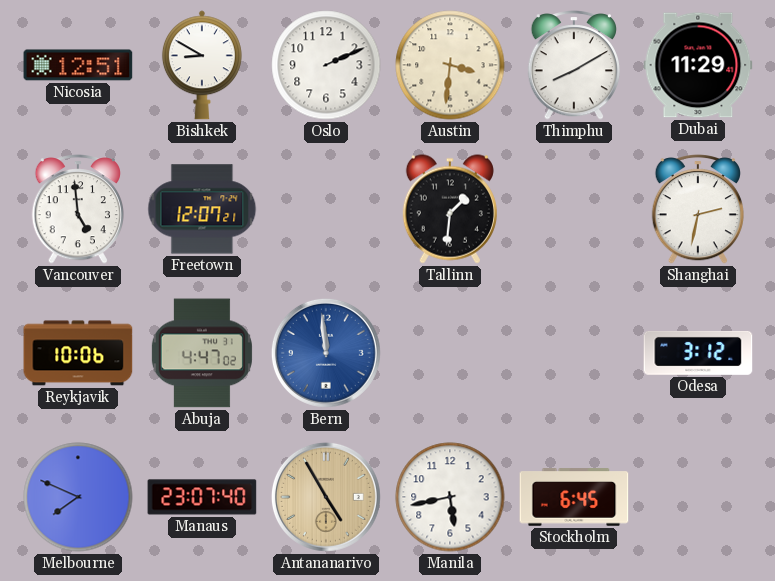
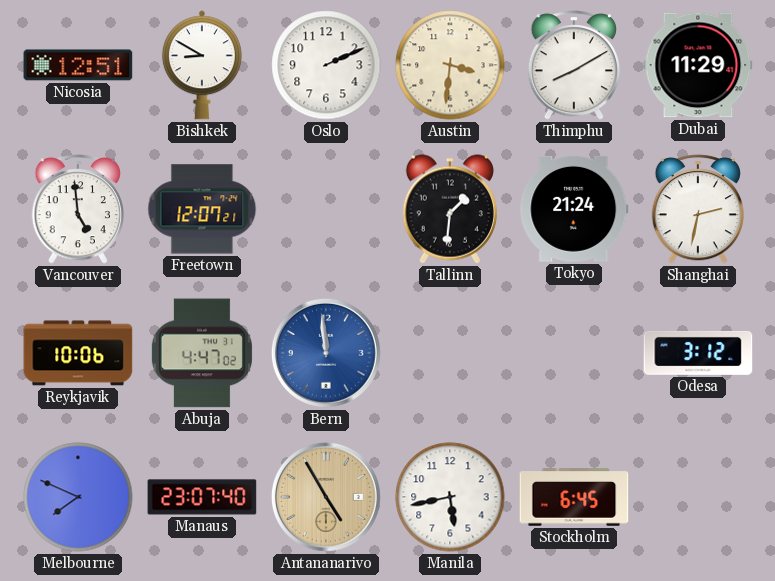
Tokyo: none -> 21:24 (574, 209)
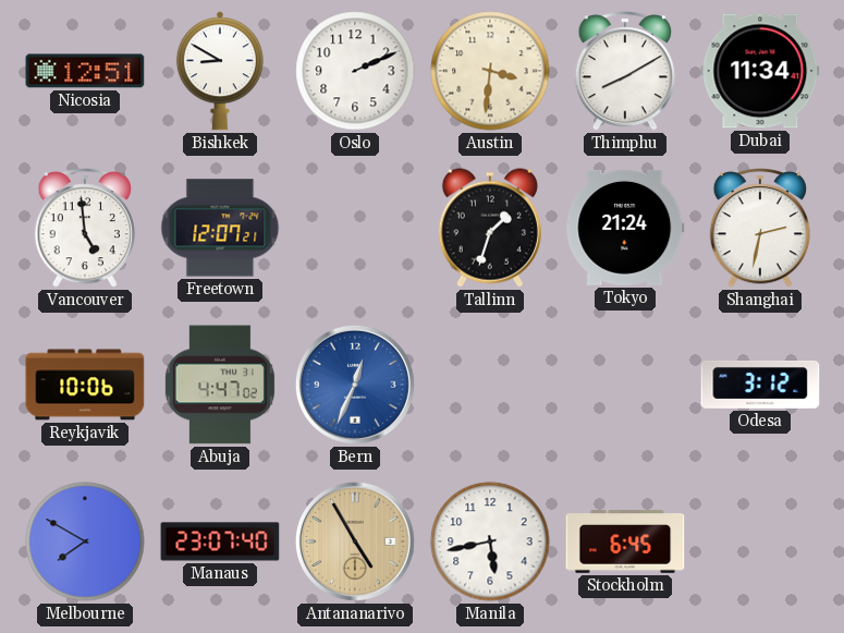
Dubai: 11:29 -> 11:34 (760, 71)
Tallinn: 1:31 -> 1:33 (490, 228)
Bern: 11:59 -> 12:34 (355, 385)
Melbourne: 7:49 -> 7:50 (85, 541)
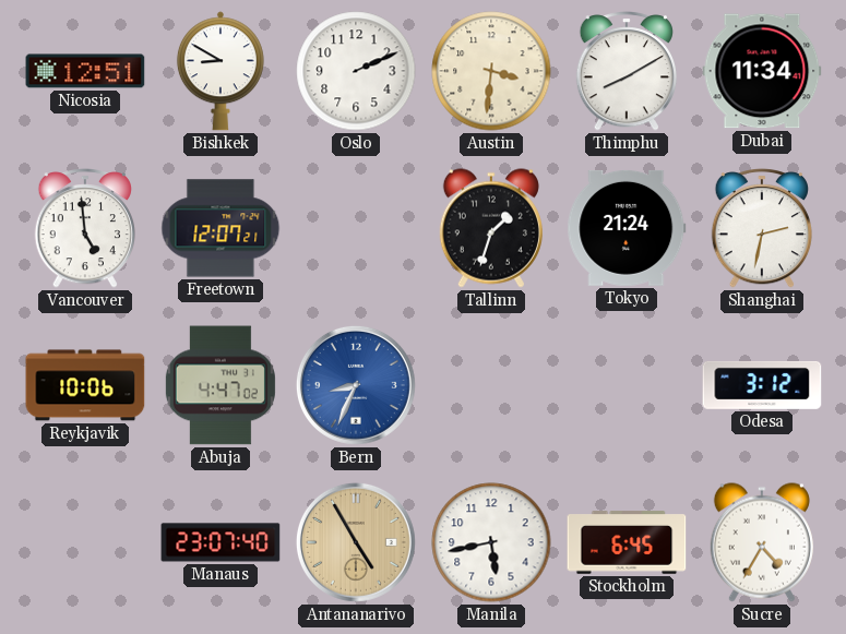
Bern: 12:34 -> 8:34 (356, 385)
Melbourne: 7:50 -> none (85, 541)
Sucre: none -> 4:35 (762, 542)
